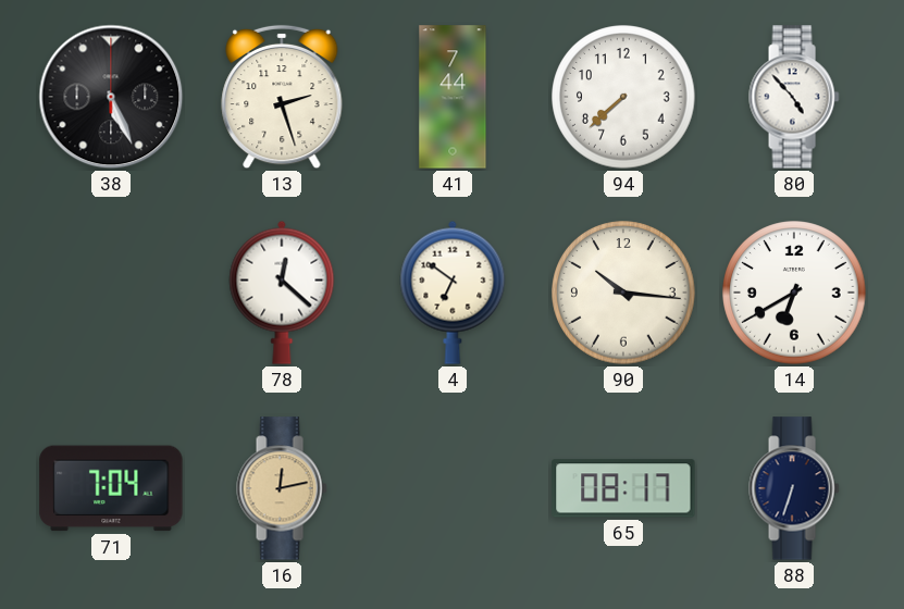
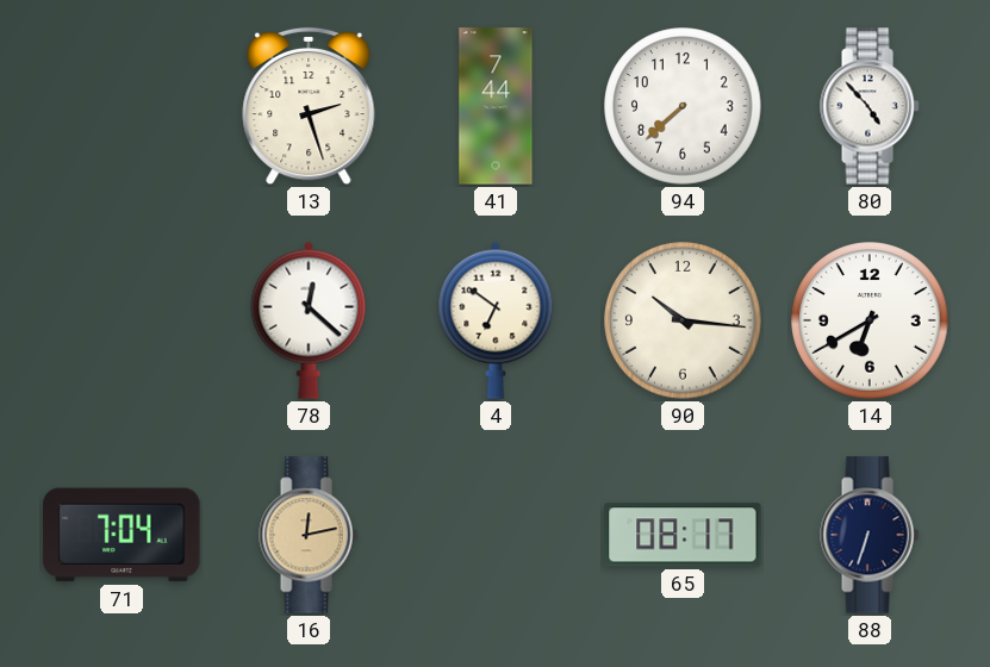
38: 5:26 -> none (111, 97)
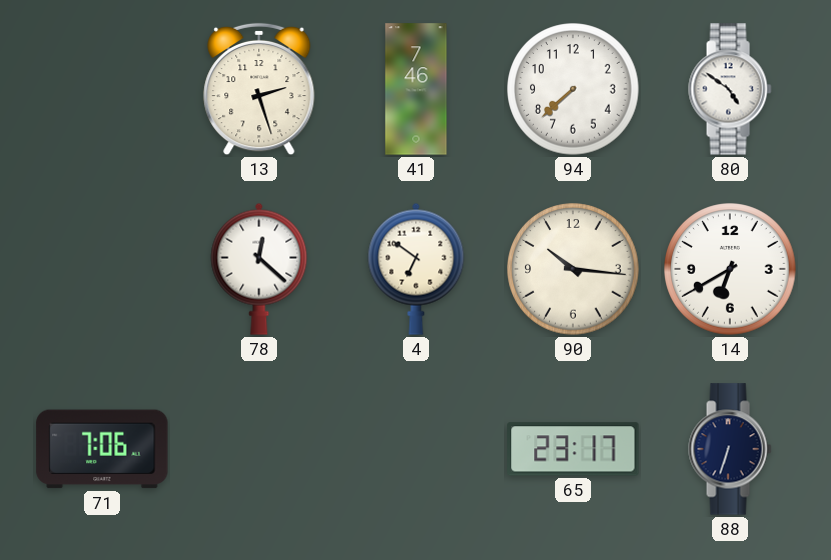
41: 7:44 -> 7:46 (416, 89)
80: 4:53 -> 4:51 (730, 89)
71: 7:04 -> 7:06 (102, 449)
16: 12:13 -> none (309, 535)
65: 08:17 -> 23:17 (573, 449)
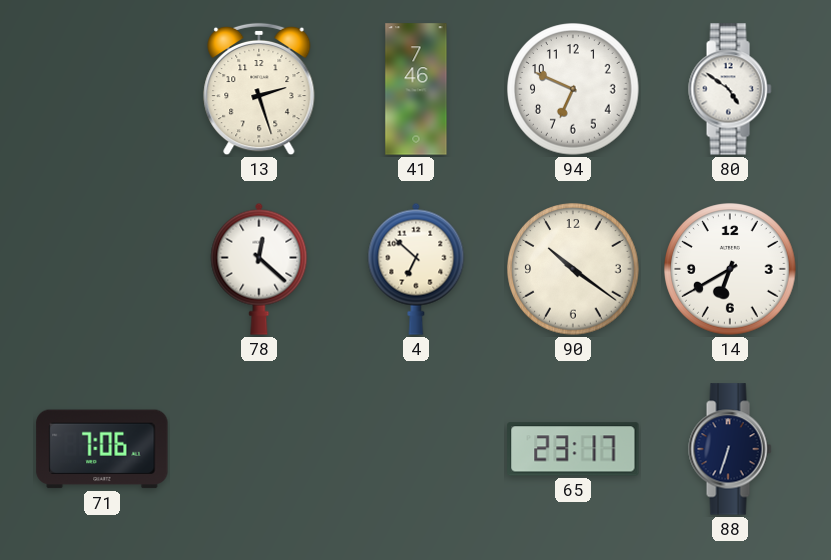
94: 7:38 -> 6:49 (573, 89)
4: 6:51 -> 6:52 (416, 269)
90: 10:16 -> 10:21 (573, 269)
